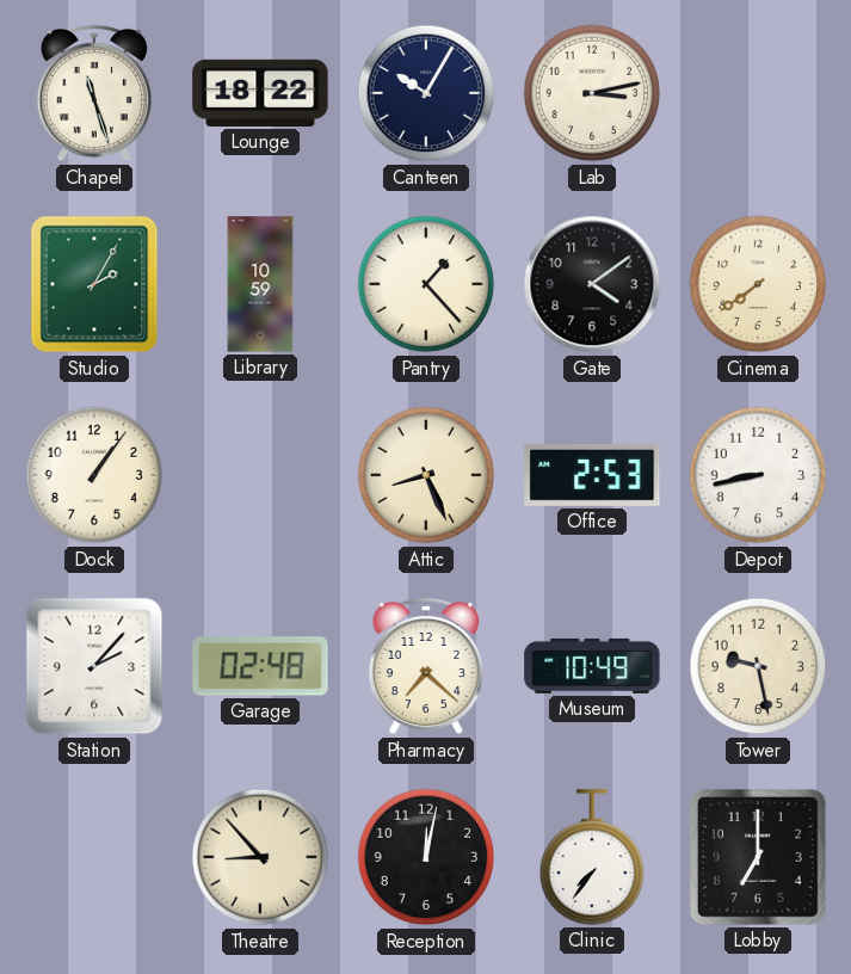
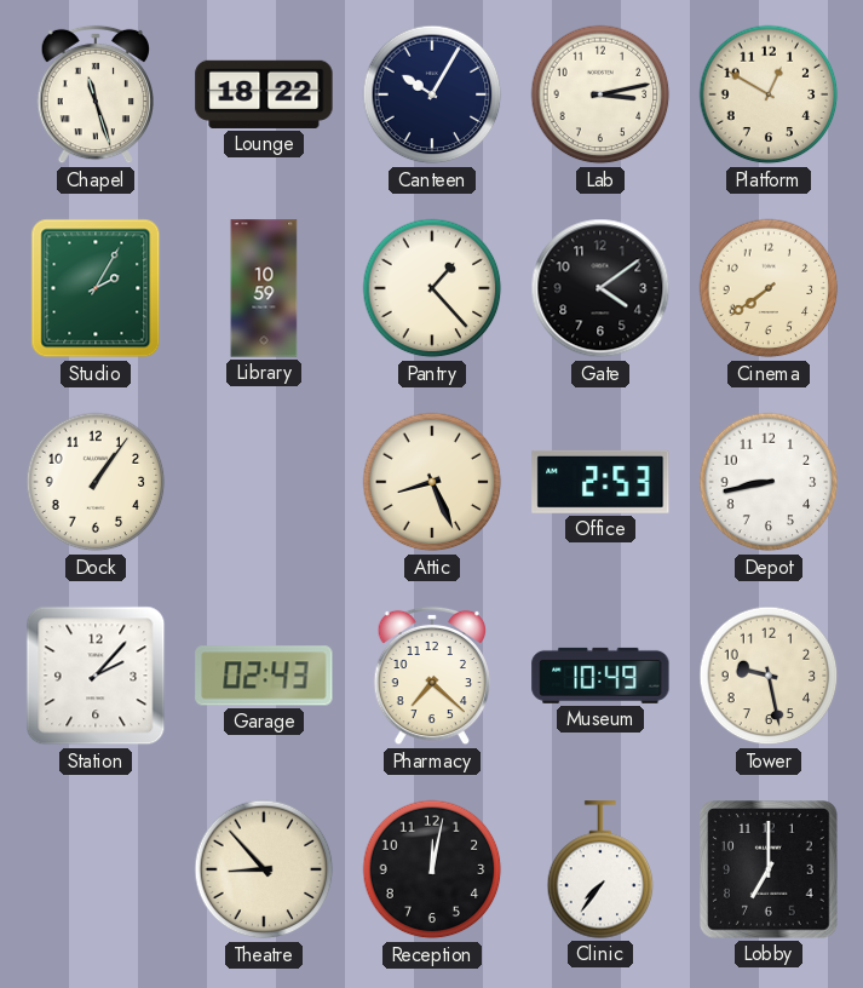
Platform: none -> 12:50 (769, 94)
Garage: 02:48 -> 02:43 (264, 676)
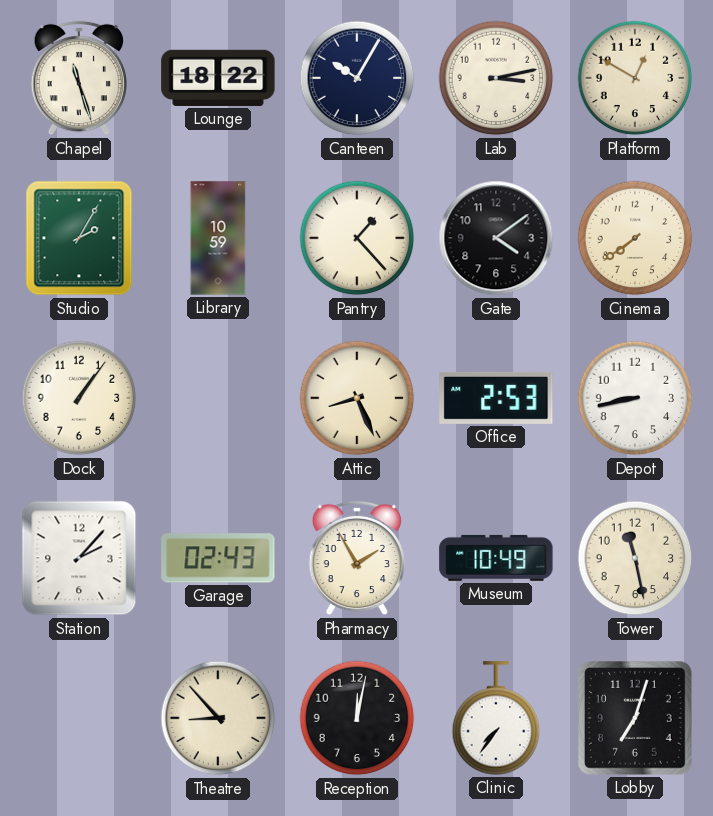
Pharmacy: 7:22 -> 1:55 (356, 558)
Tower: 9:28 -> 11:28 (635, 558)
Lobby: 7:00 -> 7:03 (636, 719)
